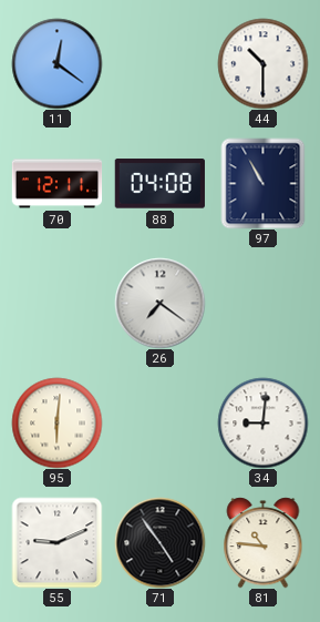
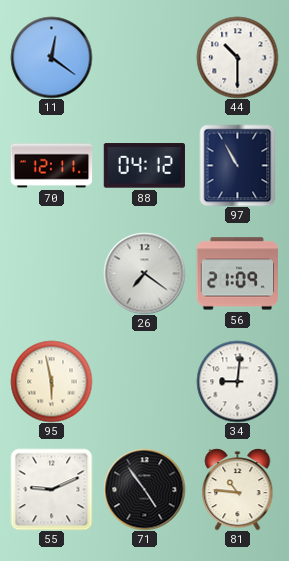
88: 04:08 -> 04:12 (144, 166)
56: none -> 21:09 (237, 274)
95: 6:01 -> 5:58 (51, 381)
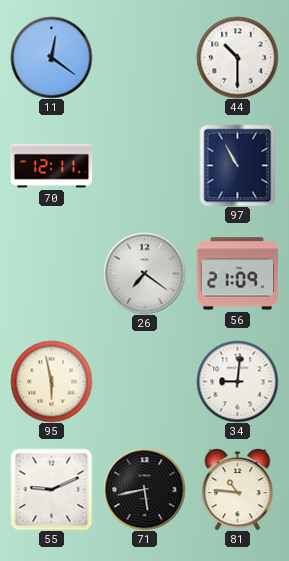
88: 04:12 -> none (144, 166)
71: 4:54 -> 5:43 (144, 489)
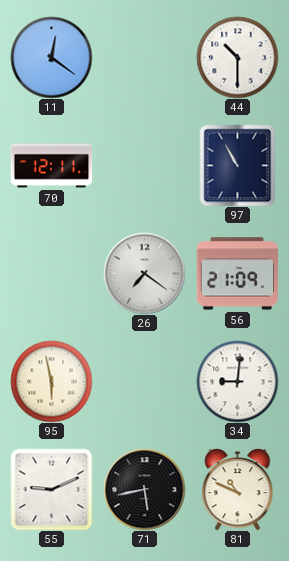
81: 10:46 -> 10:49 (238, 489)
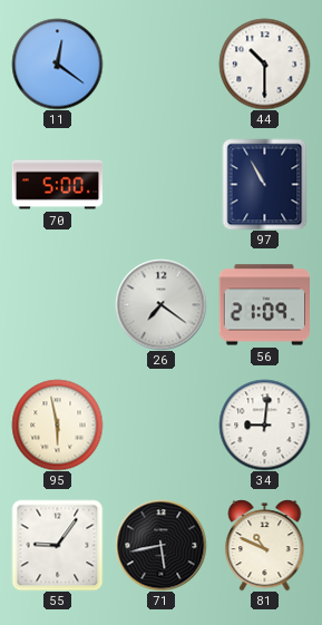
70: 12:11 -> 5:00 (57, 185)
55: 9:11 -> 9:06 (57, 545)
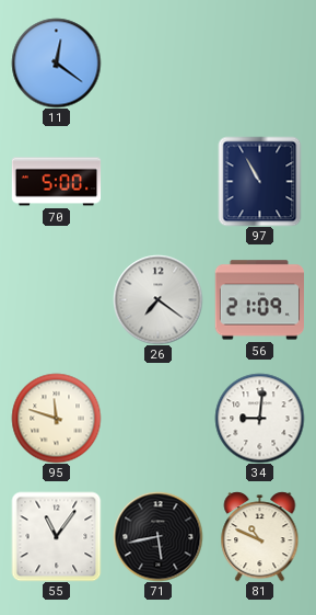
44: 10:30 -> none (264, 64)
95: 5:58 -> 11:48 (56, 418)
55: 9:06 -> 11:06 (56, 536)
